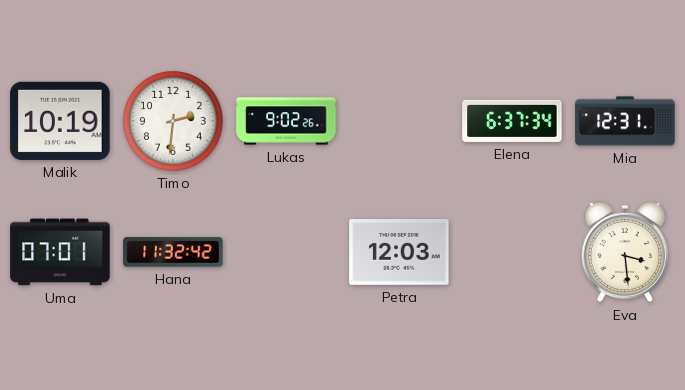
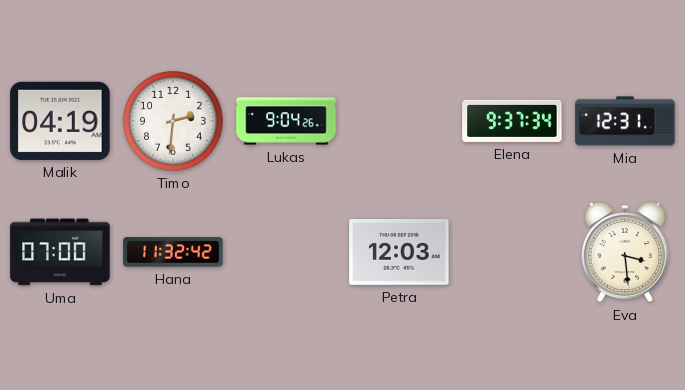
Malik: 10:19 -> 04:19 (60, 121)
Lukas: 9:02 -> 9:04 (286, 121)
Elena: 6:37 -> 9:37 (512, 121)
Uma: 07:01 -> 07:00 (60, 252)
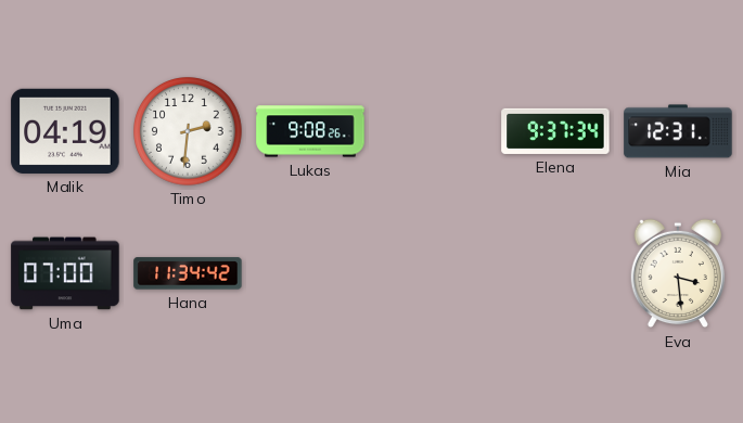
Lukas: 9:04 -> 9:08 (310, 131)
Hana: 11:32 -> 11:34 (188, 273)
Petra: 12:03 -> none (399, 253)
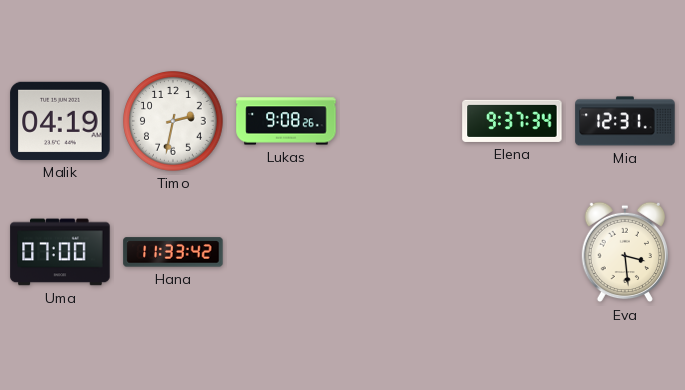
Timo: 2:31 -> 2:32 (173, 121)
Hana: 11:34 -> 11:33 (173, 252)
